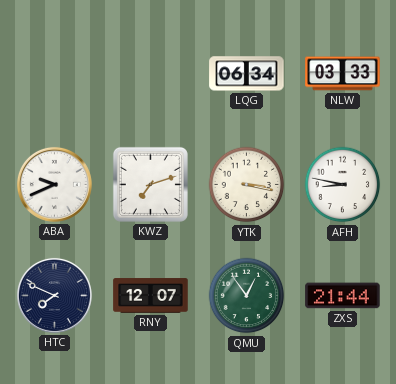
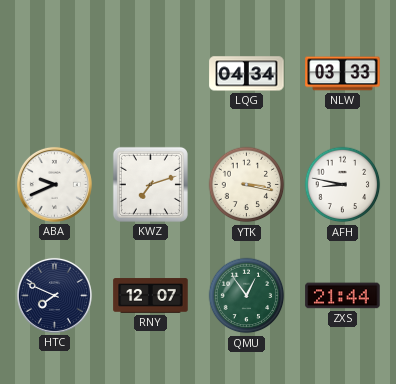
LQG: 06:34 -> 04:34 (247, 74)
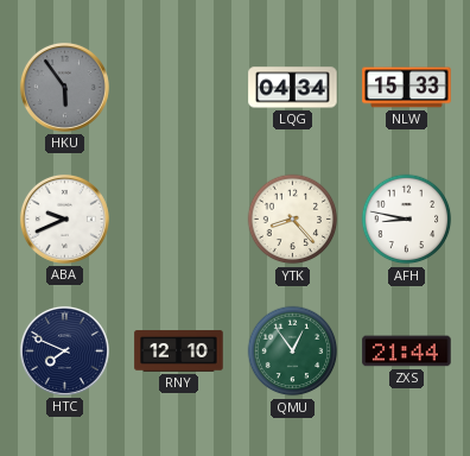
HKU: none -> 5:54 (64, 87)
NLW: 03:33 -> 15:33 (407, 88)
KWZ: 7:12 -> none (150, 184)
YTK: 3:17 -> 8:23 (293, 220)
RNY: 12:07 -> 12:10 (179, 351)
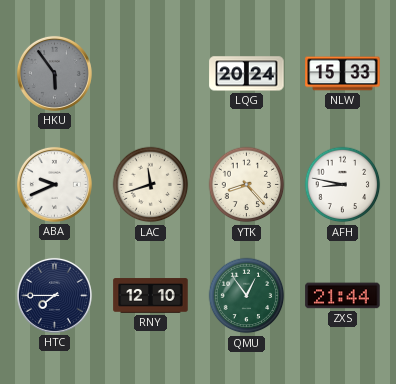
LQG: 04:34 -> 20:24 (247, 74)
LAC: none -> 11:42 (151, 185)
HTC: 7:49 -> 7:45 (54, 295)
